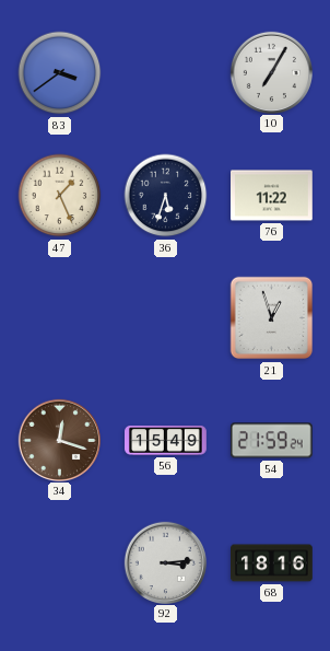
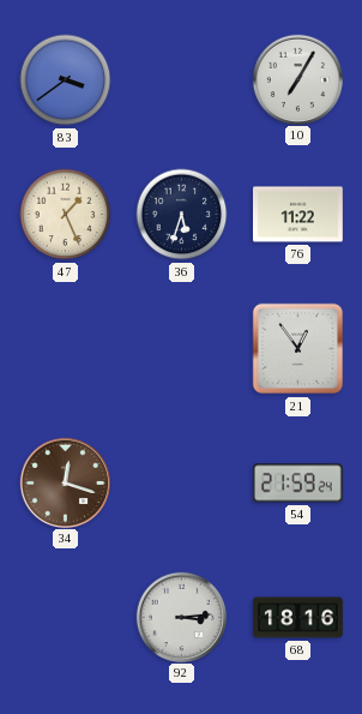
21: 12:57 -> 12:54 (298, 349)
56: 15:49 -> none (166, 441)
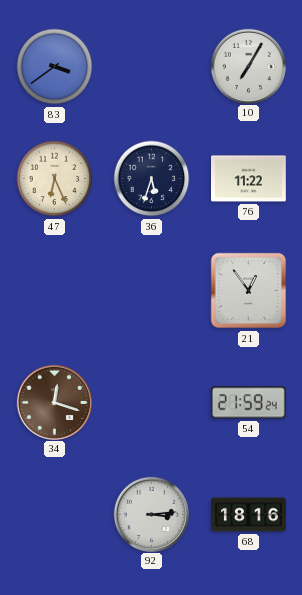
47: 1:26 -> 6:26 (55, 179)
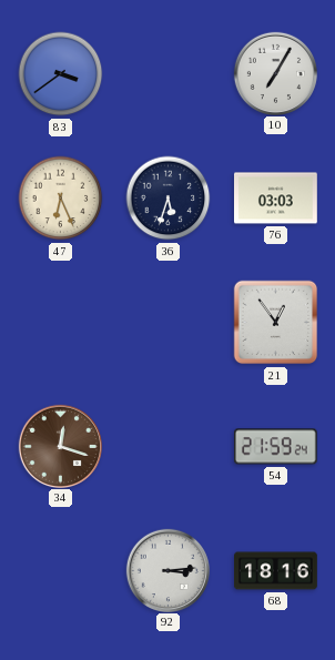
76: 11:22 -> 03:03 (276, 199)
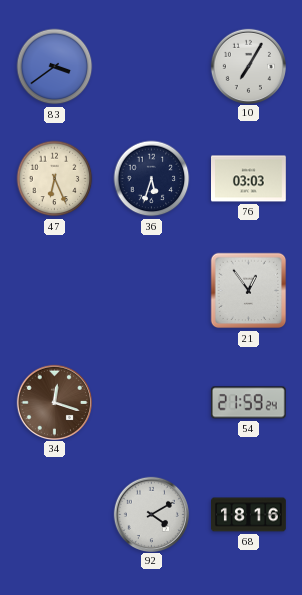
92: 3:14 -> 4:10 (151, 514)
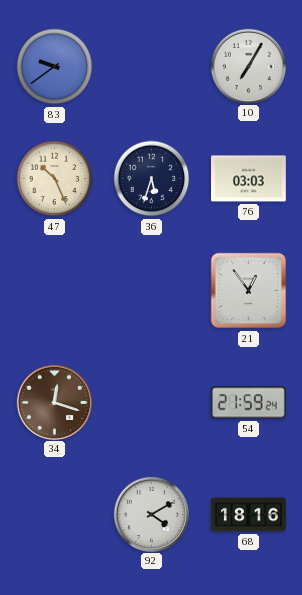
83: 3:39 -> 9:39 (55, 67)
47: 6:26 -> 10:26 (55, 179)
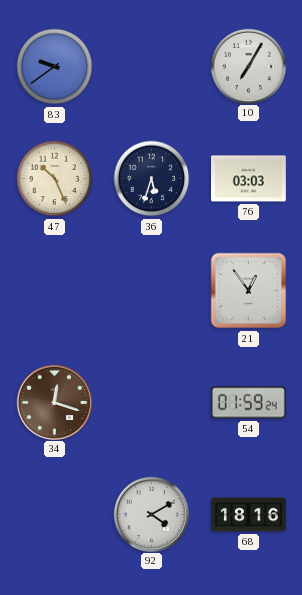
54: 21:59 -> 01:59 (248, 403)
